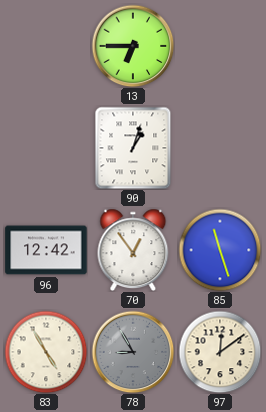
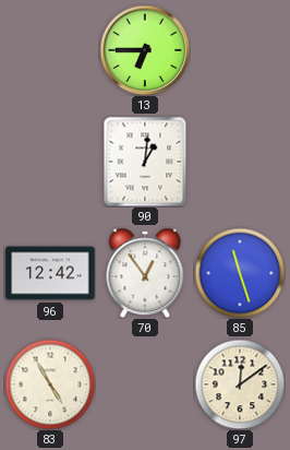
90: 1:03 -> 1:01 (145, 162)
78: 8:55 -> none (133, 352)
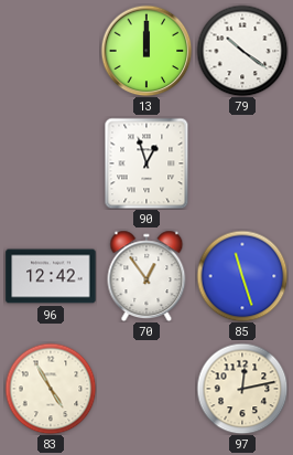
13: 6:45 -> 12:00 (146, 51)
79: none -> 10:21 (242, 51)
90: 1:01 -> 12:57 (146, 163)
97: 12:09 -> 12:13 (242, 389)
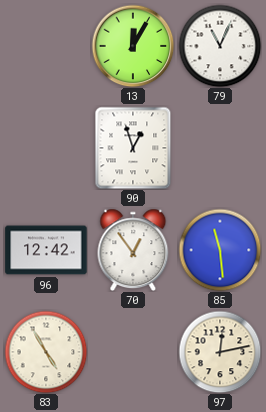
13: 12:00 -> 12:05 (133, 46)
79: 10:21 -> 11:04 (220, 46)
85: 11:27 -> 11:29 (220, 250)
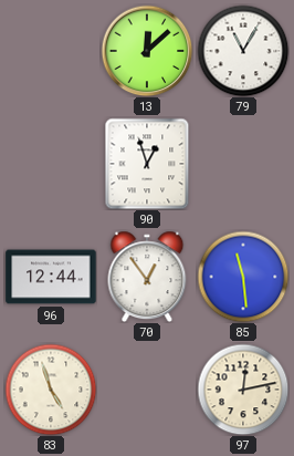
13: 12:05 -> 12:08 (147, 51)
79: 11:04 -> 11:05 (243, 51)
96: 12:42 -> 12:44 (51, 277)
83: 4:55 -> 4:57 (51, 390)
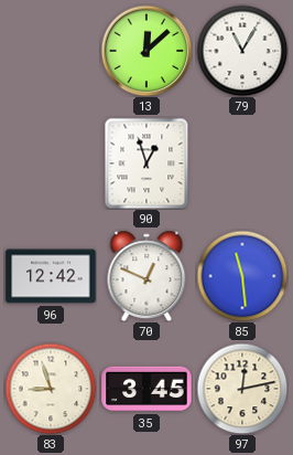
96: 12:44 -> 12:42 (51, 276)
70: 12:54 -> 12:49 (146, 276)
83: 4:57 -> 8:57 (51, 389)
35: none -> 3:45 (146, 389)
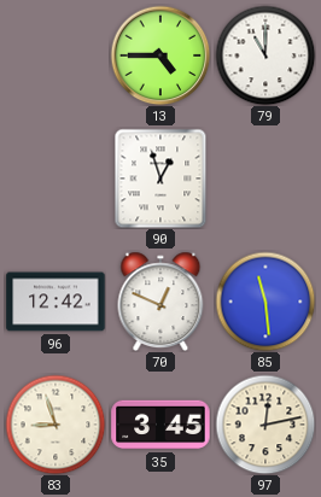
13: 12:08 -> 4:45 (160, 55)
79: 11:05 -> 11:00 (265, 55)
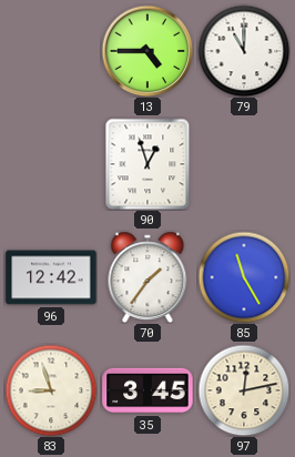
70: 12:49 -> 1:36 (147, 277)
85: 11:29 -> 11:25 (244, 277)
